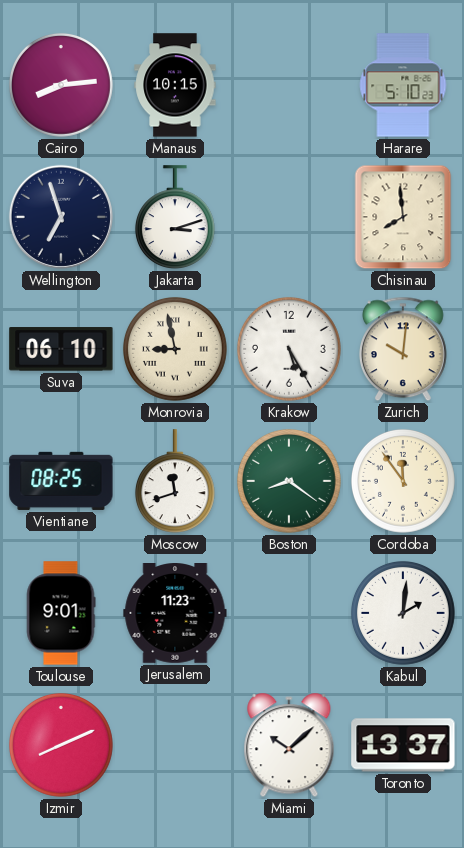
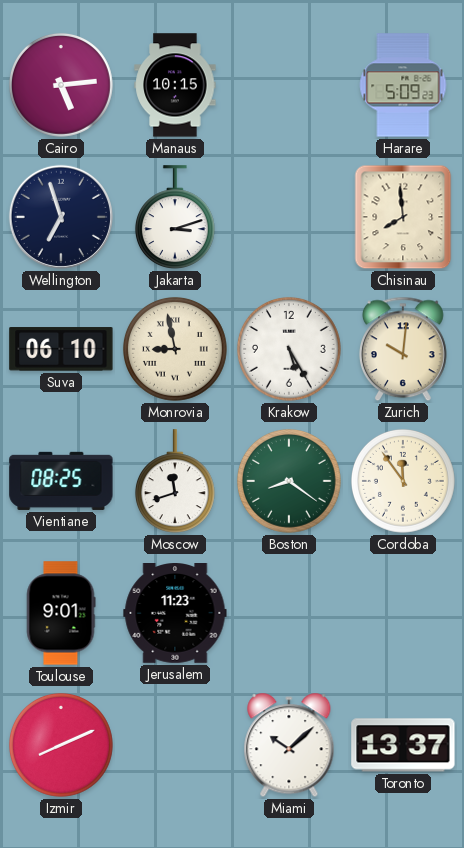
Cairo: 8:14 -> 5:14 (61, 85)
Harare: 5:10 -> 5:09 (403, 85)
Kabul: 2:01 -> none (403, 613)
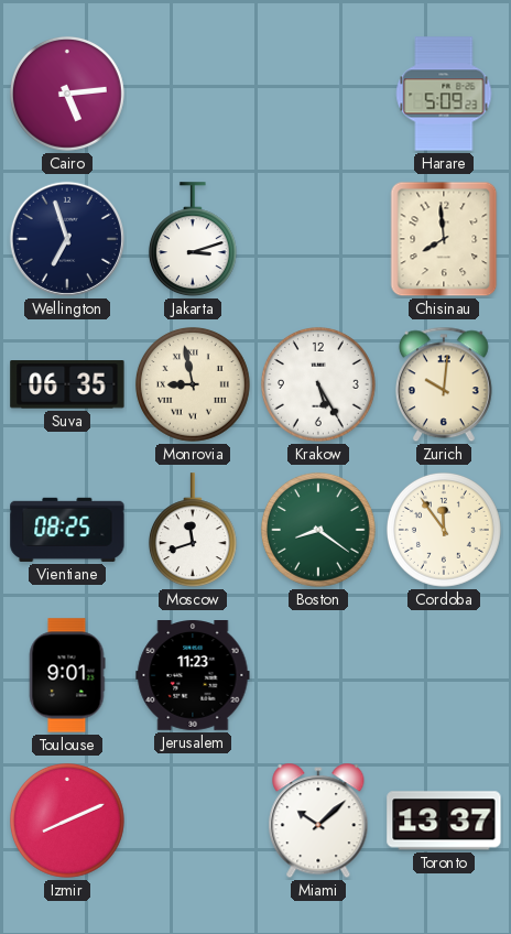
Manaus: 10:15 -> none (175, 85)
Suva: 06:10 -> 06:35 (67, 384)
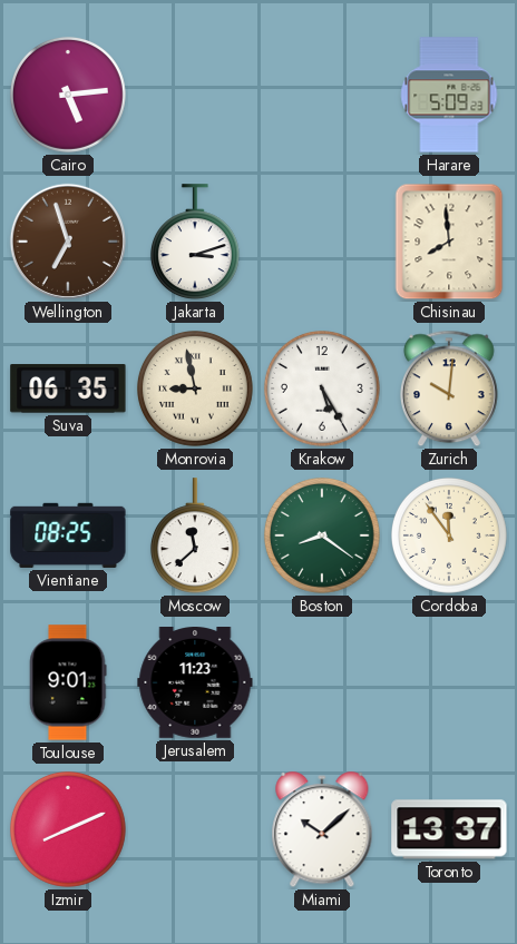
Wellington dial: navy -> brown (68, 242)
Moscow: 11:42 -> 11:38 (195, 537)
